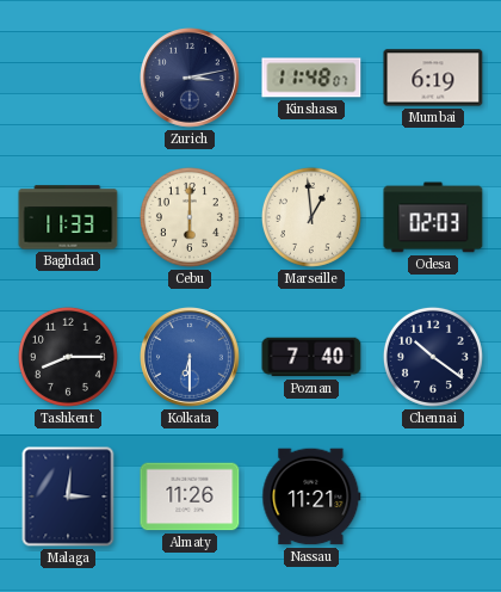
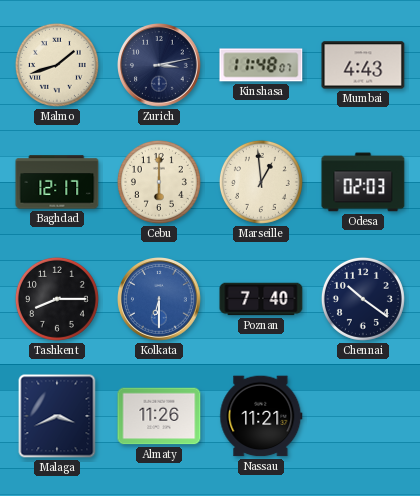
Malmo: none -> 1:42 (57, 65)
Mumbai: 6:19 -> 4:43 (363, 65)
Baghdad: 11:33 -> 12:17 (57, 182)
Malaga: 3:01 -> 3:41 (57, 416)
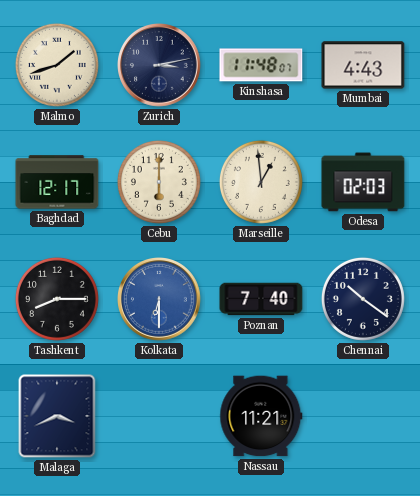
Almaty: 11:26 -> none (159, 416)
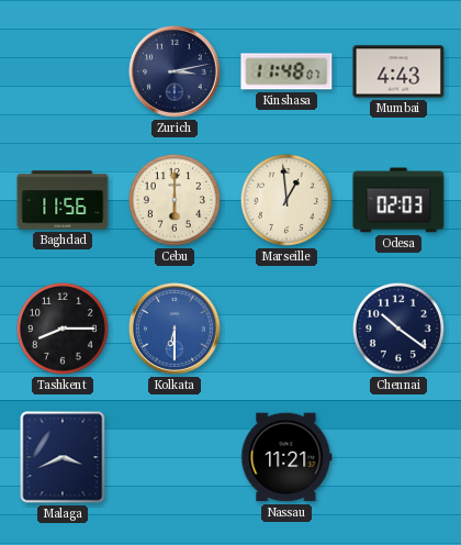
Malmo: 1:42 -> none (57, 65)
Baghdad: 12:17 -> 11:56 (63, 200)
Poznan: 7:40 -> none (261, 299)
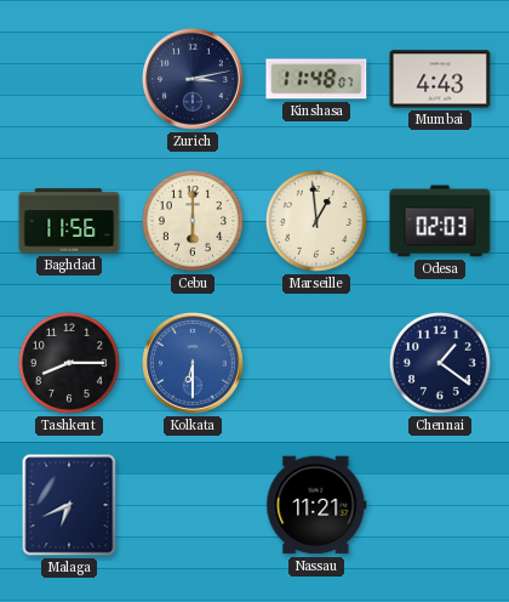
Chennai: 10:21 -> 1:21 (440, 363)
Malaga: 3:41 -> 6:41 (69, 505)
